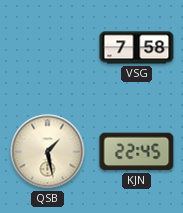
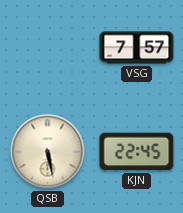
VSG: 7:58 -> 7:57 (137, 48)
QSB: 1:28 -> 5:28 (48, 152)
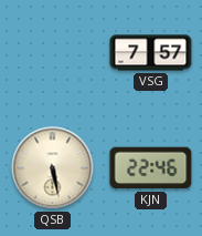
KJN: 22:45 -> 22:46 (151, 168)
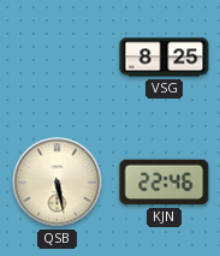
VSG: 7:57 -> 8:25 (165, 58)
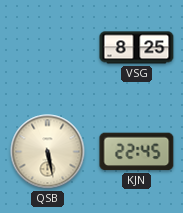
KJN: 22:46 -> 22:45 (137, 152)
